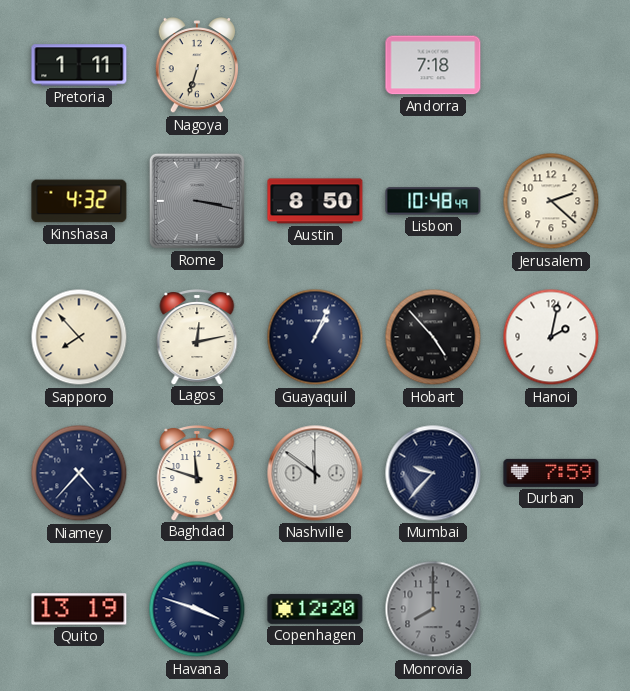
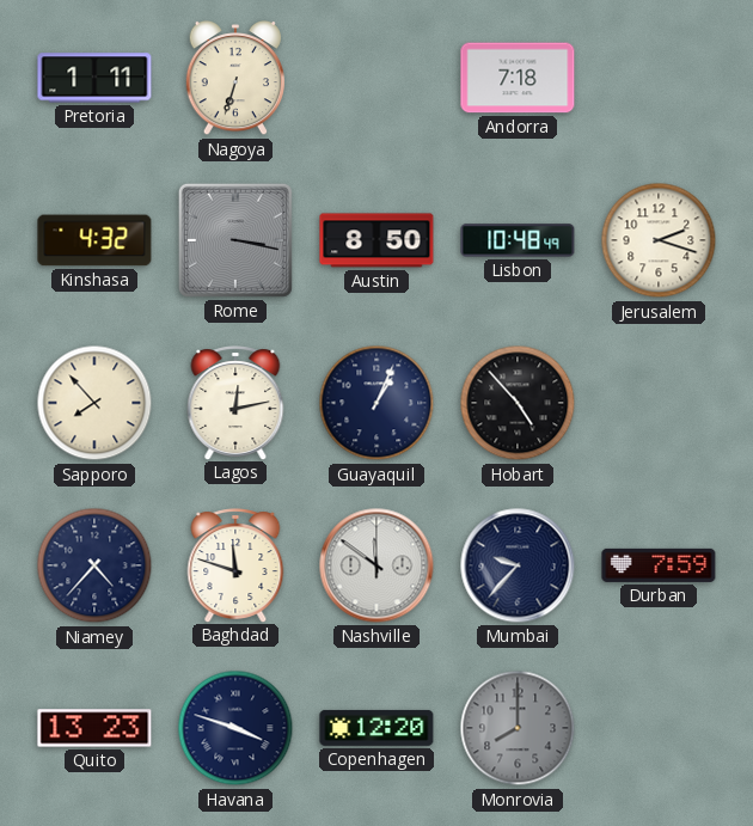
Jerusalem: 2:22 -> 2:18 (659, 240)
Hanoi: 2:02 -> none (551, 337)
Quito: 13:19 -> 13:23 (94, 728)
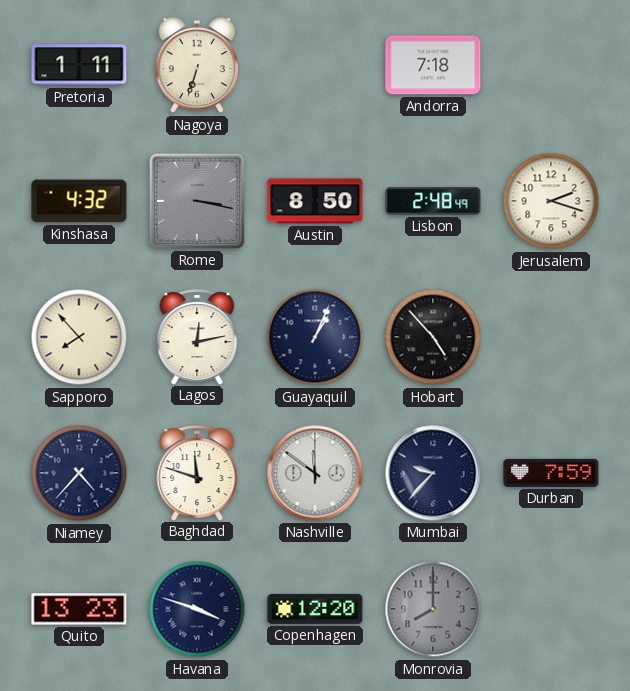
Lisbon: 10:48 -> 2:48 (433, 201)
